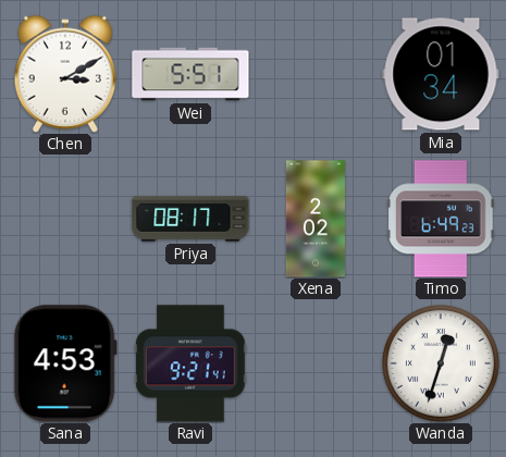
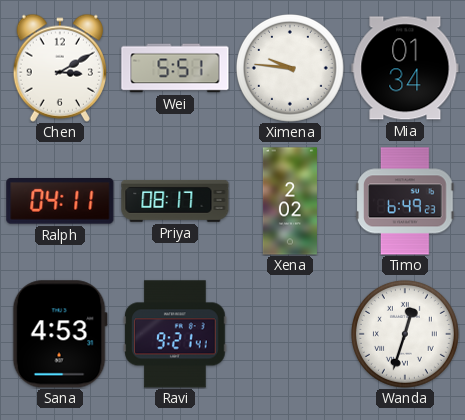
Ximena: none -> 9:46 (290, 68)
Ralph: none -> 04:11 (60, 202)
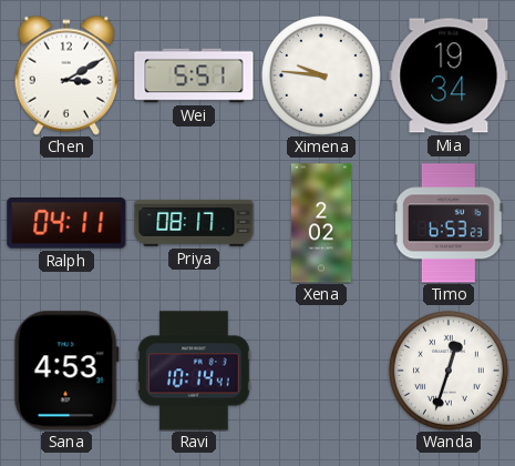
Mia: 01:34 -> 19:34 (449, 75)
Timo: 6:49 -> 6:53 (449, 223)
Ravi: 9:21 -> 10:14 (194, 371)
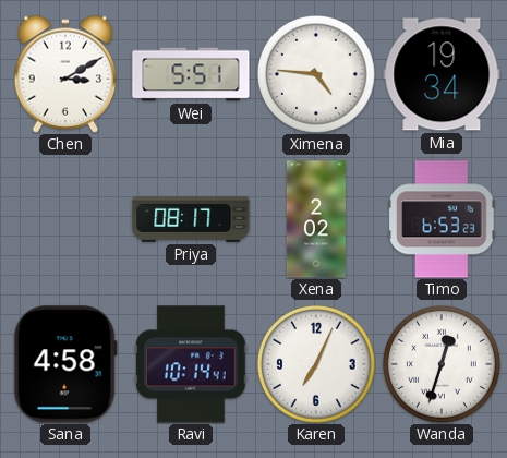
Ximena: 9:46 -> 4:46 (316, 74)
Ralph: 04:11 -> none (66, 224)
Sana: 4:53 -> 4:58 (65, 364)
Karen: none -> 7:04 (316, 364)
